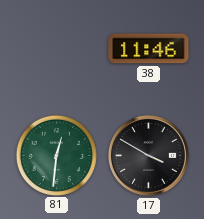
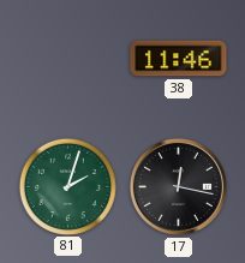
81: 12:31 -> 2:03 (67, 186)
17: 3:50 -> 12:17 (178, 186)
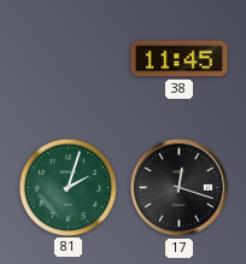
38: 11:46 -> 11:45 (180, 59)
17: 12:17 -> 12:18 (178, 187)
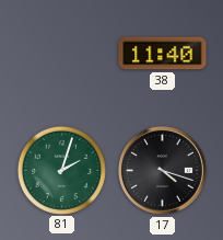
38: 11:45 -> 11:40 (163, 54)
17: 12:18 -> 4:18 (162, 170)
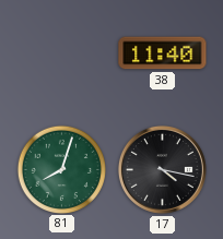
81: 2:03 -> 8:03 (61, 169)
17: 4:18 -> 4:17 (162, 169)
